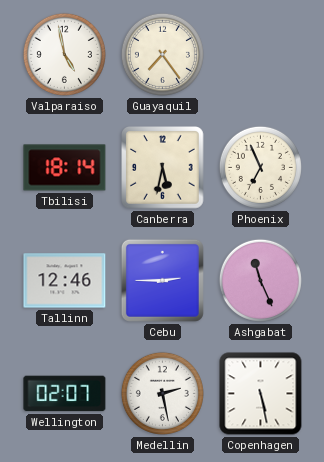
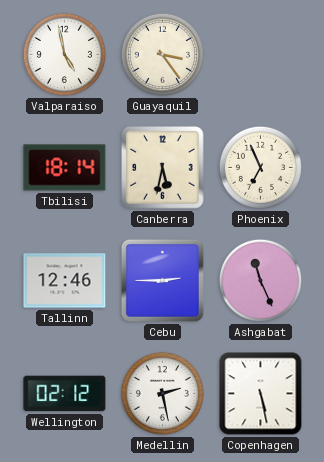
Guayaquil: 7:24 -> 3:24 (162, 54)
Wellington: 02:07 -> 02:12 (65, 394)
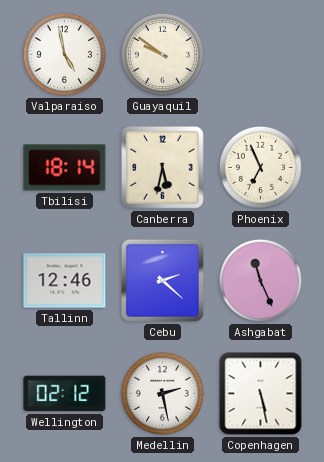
Guayaquil: 3:24 -> 9:51 (162, 54)
Cebu: 2:45 -> 2:22 (162, 280)
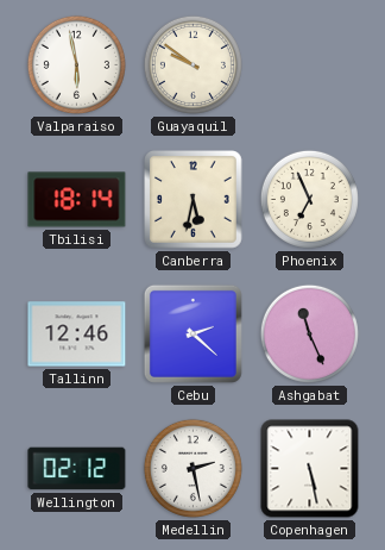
Valparaiso: 4:58 -> 5:58 (76, 64)
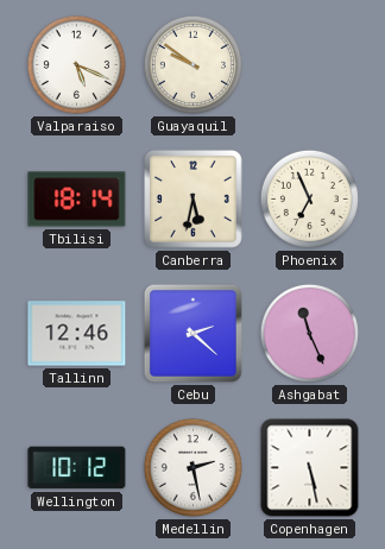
Valparaiso: 5:58 -> 5:19 (76, 64)
Wellington: 02:12 -> 10:12 (77, 468)
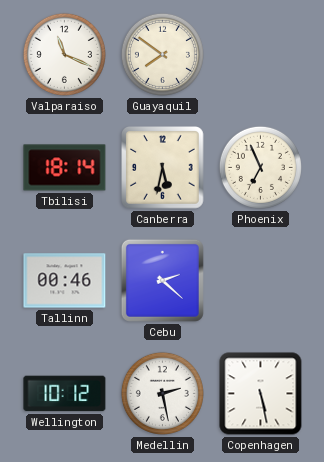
Valparaiso: 5:19 -> 11:19 (64, 54)
Guayaquil: 9:51 -> 7:51 (162, 54)
Tallinn: 12:46 -> 00:46 (65, 281)
Ashgabat: 11:26 -> none (309, 333)
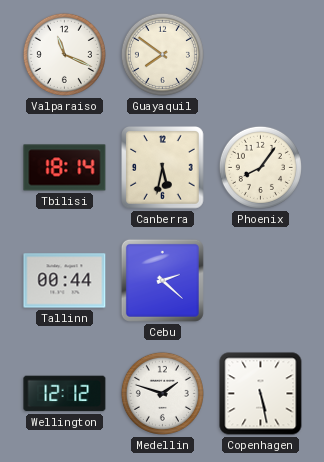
Phoenix: 6:56 -> 8:06 (260, 167)
Tallinn: 00:46 -> 00:44 (65, 281)
Wellington: 10:12 -> 12:12 (65, 394)
Medellin: 2:28 -> 1:48 (162, 393)
